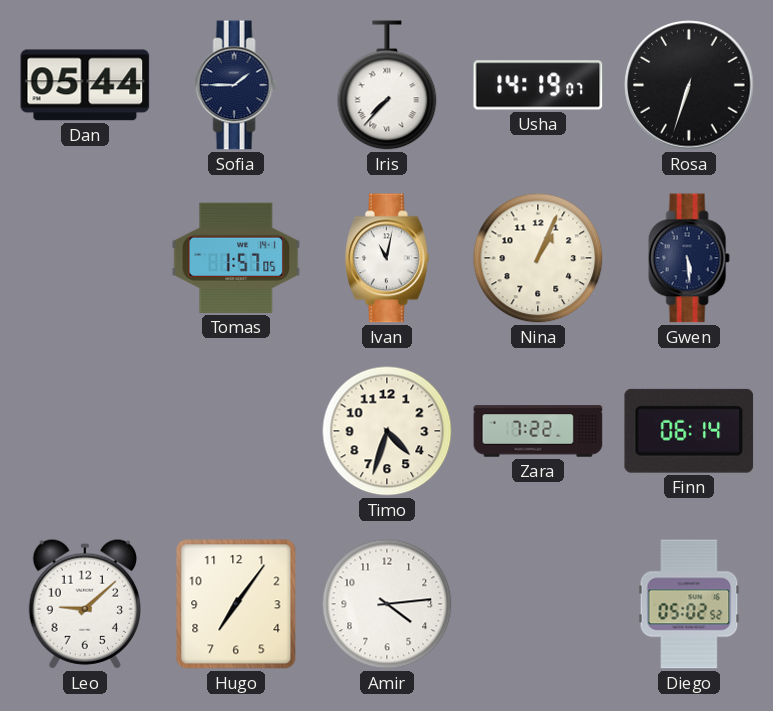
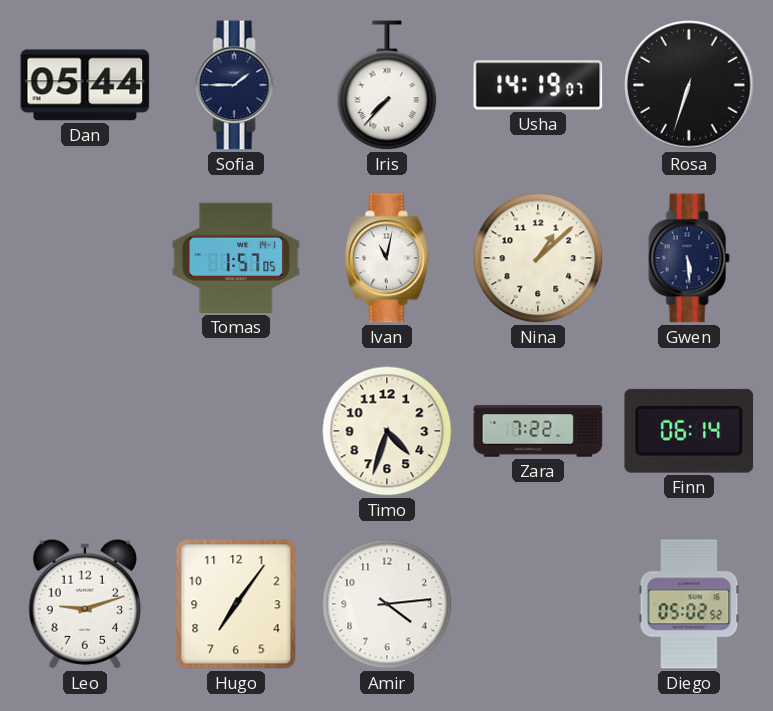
Nina: 1:04 -> 1:08 (538, 258)
Leo: 9:08 -> 9:12 (85, 604)
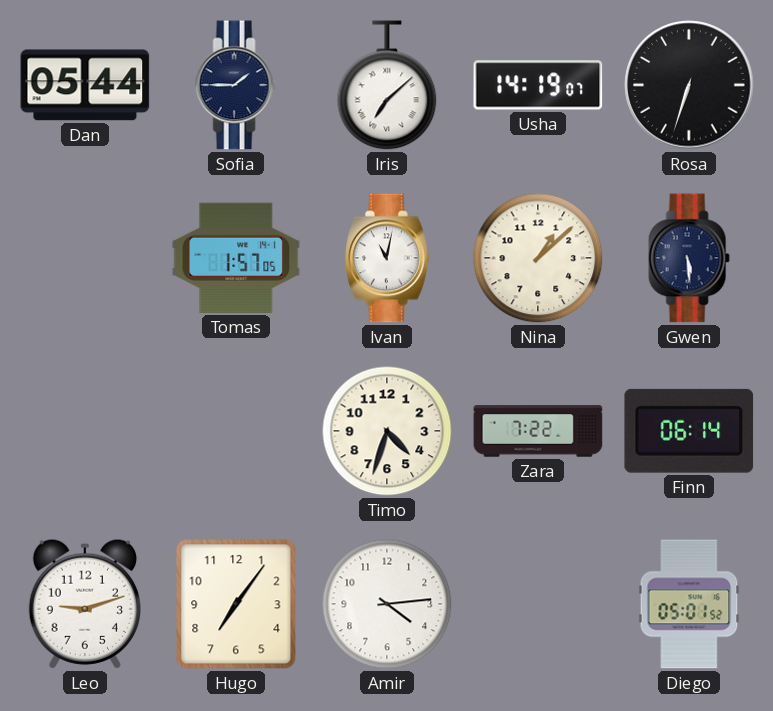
Iris: 7:37 -> 7:08 (387, 85)
Diego: 05:02 -> 05:01 (689, 604)
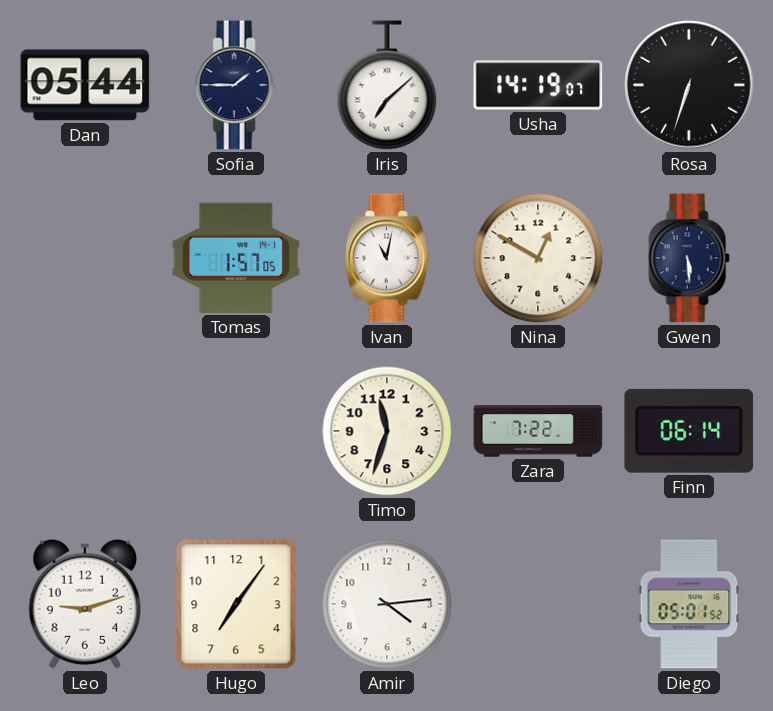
Nina: 1:08 -> 12:50 (538, 258)
Timo: 4:33 -> 11:33 (387, 431)
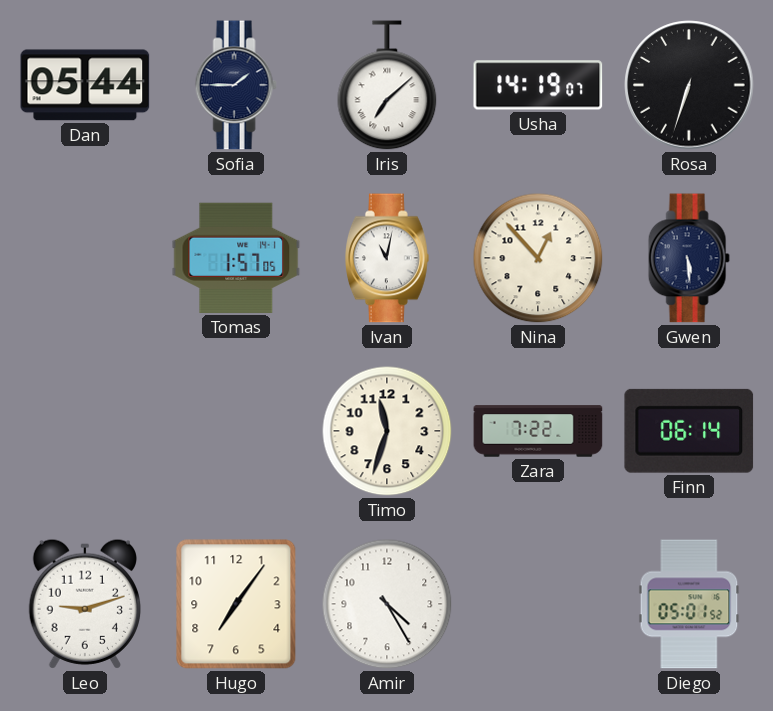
Nina: 12:50 -> 12:53 (538, 258)
Amir: 4:14 -> 4:25 (387, 604)
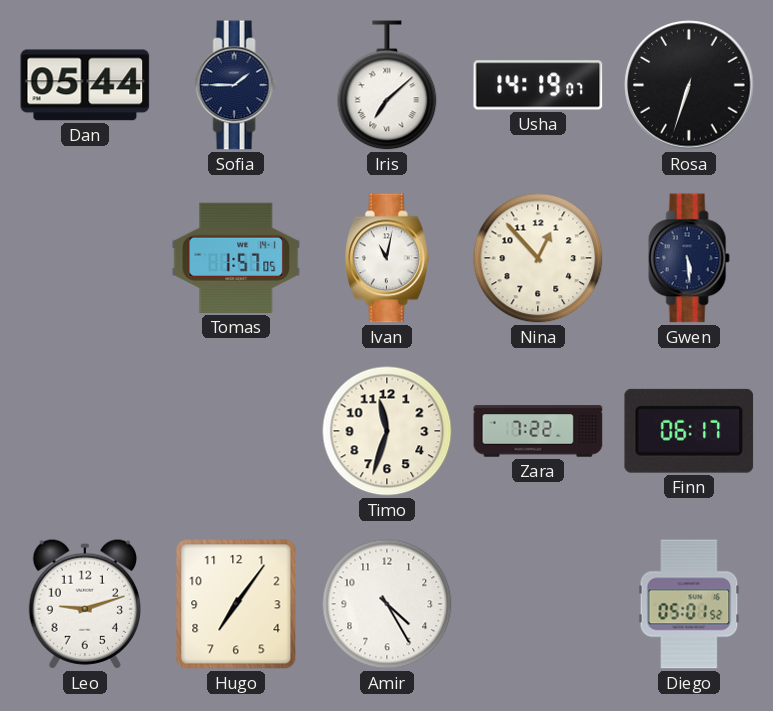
Finn: 06:14 -> 06:17 (689, 431)
